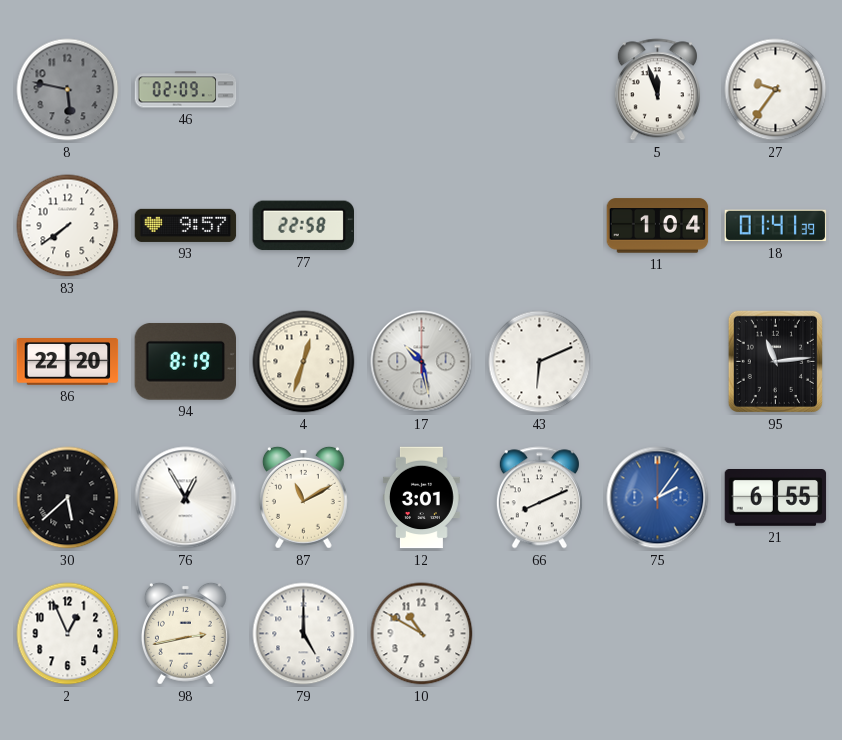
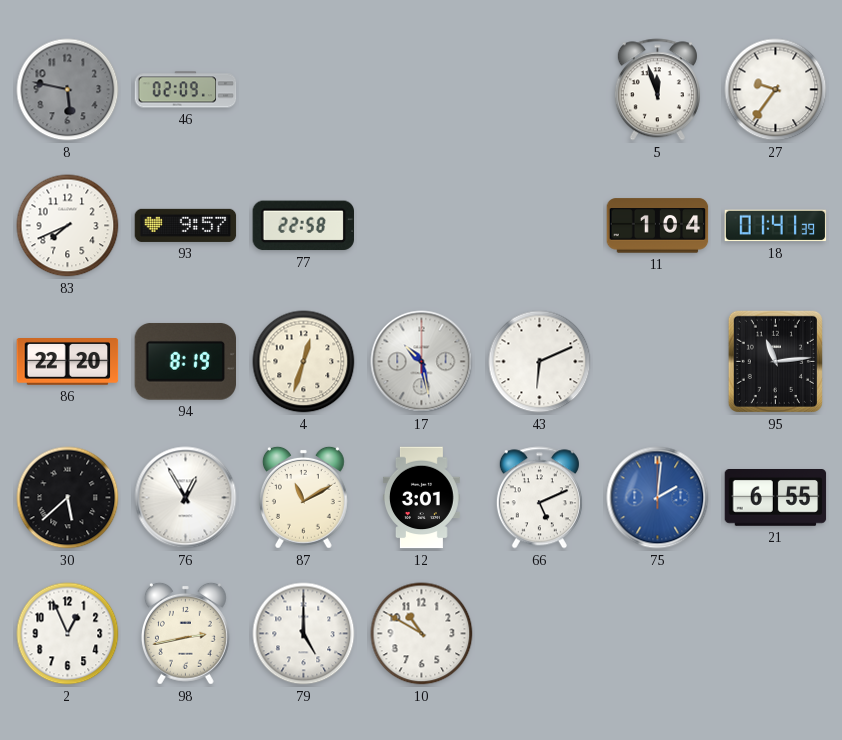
83: 7:39 -> 7:41 (68, 226)
66: 8:11 -> 5:11 (539, 498)
75: 2:06 -> 2:01 (658, 498)
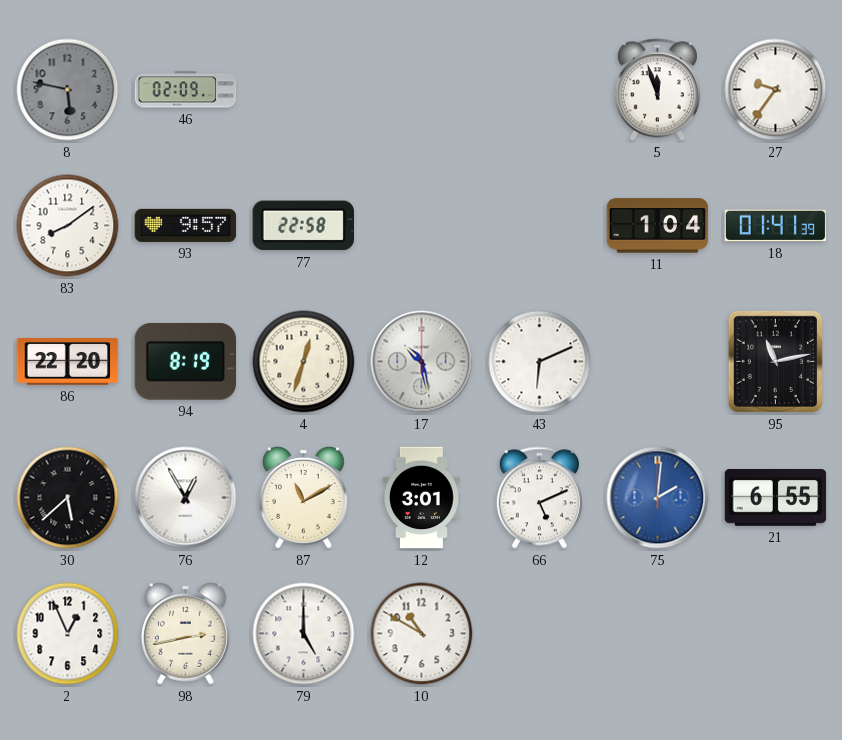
83: 7:41 -> 8:09 (68, 226)
95: 11:14 -> 11:13 (775, 361)
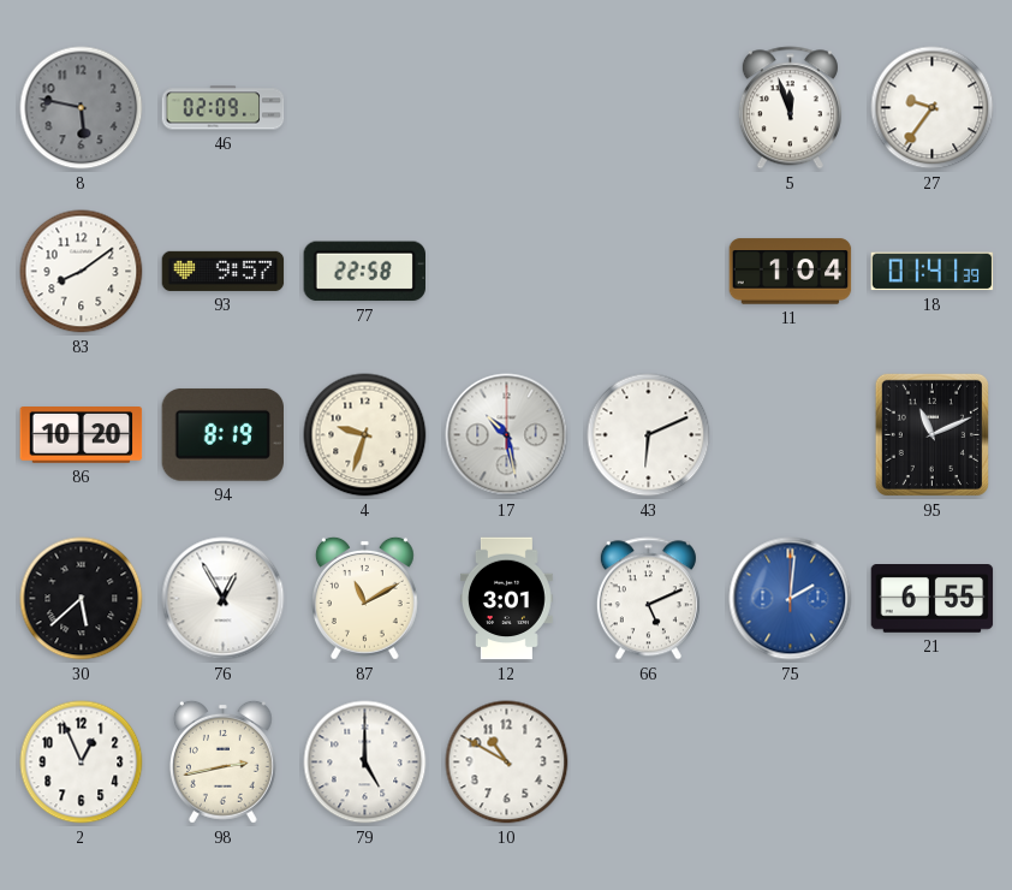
86: 22:20 -> 10:20 (82, 435)
4: 12:33 -> 9:33 (365, 435)
95: 11:13 -> 11:11 (931, 434)
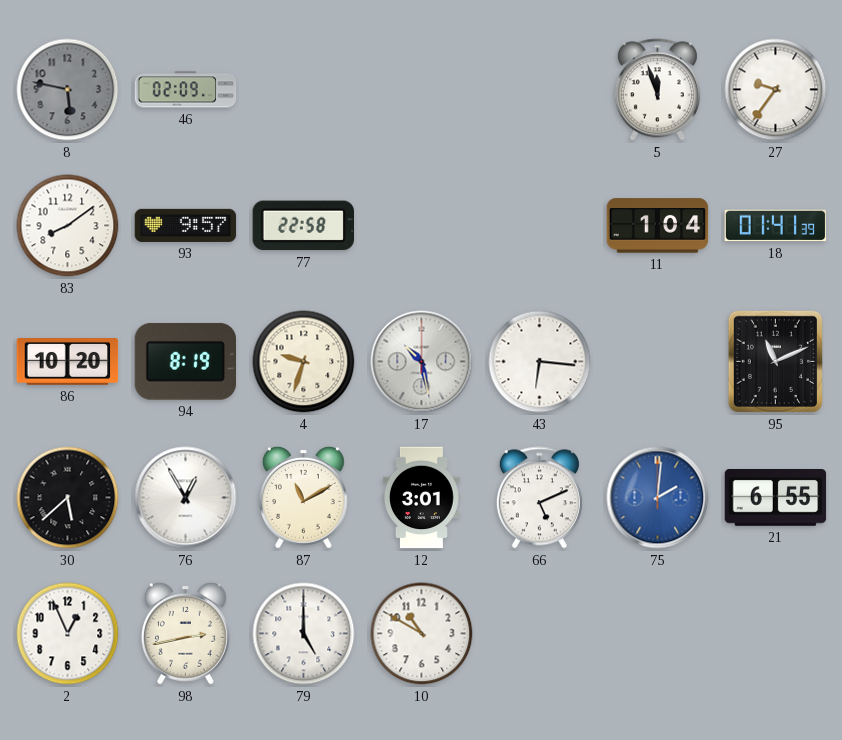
43: 6:11 -> 6:16 (540, 362)
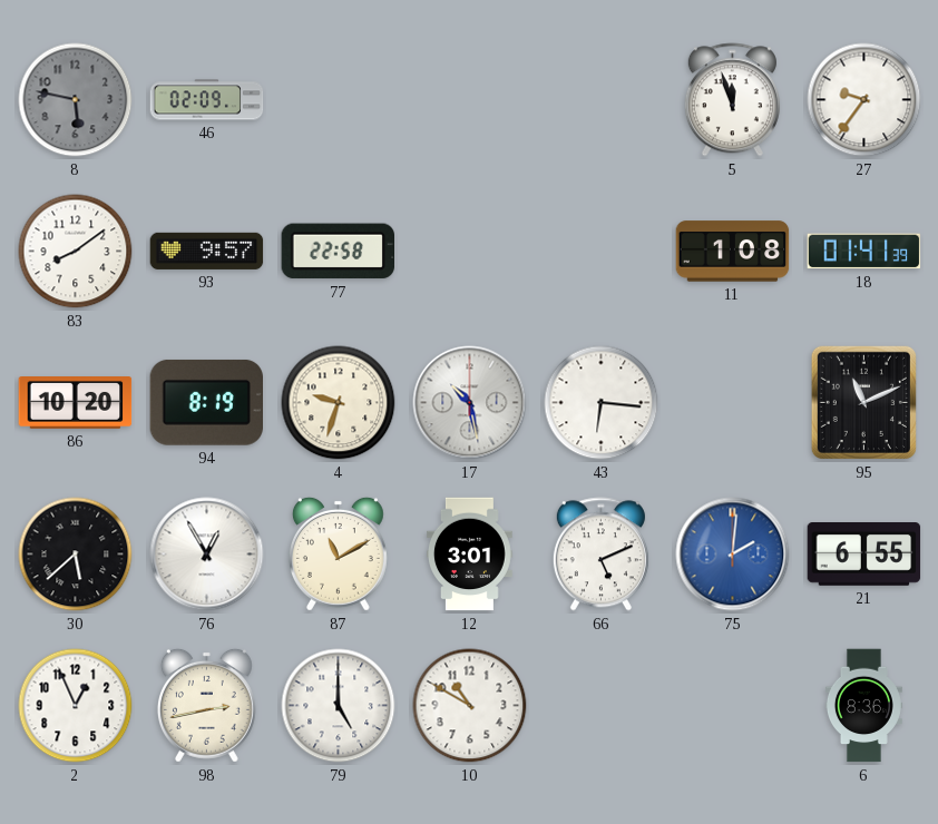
11: 1:04 -> 1:08 (733, 252)
6: none -> 8:36 (863, 706)
